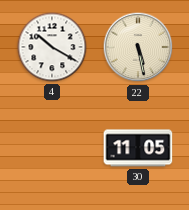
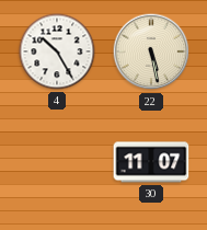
4: 10:20 -> 10:25 (57, 51)
30: 11:05 -> 11:07 (151, 162)
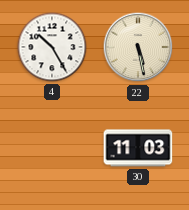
30: 11:07 -> 11:03 (138, 148)
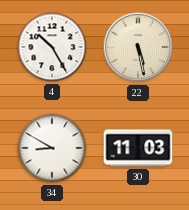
34: none -> 8:50 (52, 148)
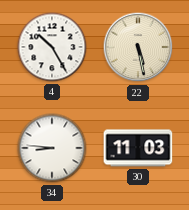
34: 8:50 -> 8:46 (52, 148)
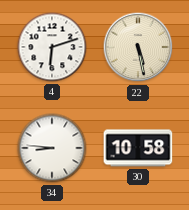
4: 10:25 -> 6:12 (52, 47)
30: 11:03 -> 10:58 (138, 148)
